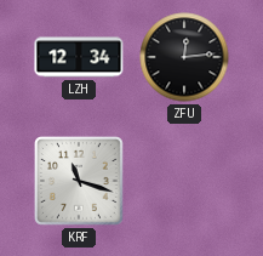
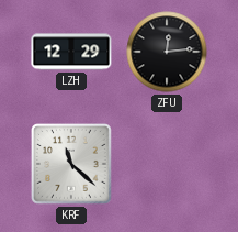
LZH: 12:34 -> 12:29 (71, 52)
KRF: 11:18 -> 11:22 (72, 165)
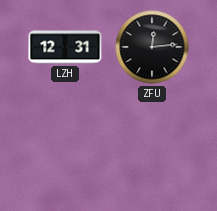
LZH: 12:29 -> 12:31 (65, 47)
KRF: 11:22 -> none (72, 165)
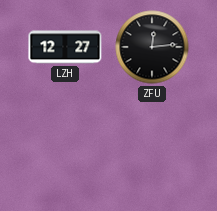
LZH: 12:31 -> 12:27 (65, 47)
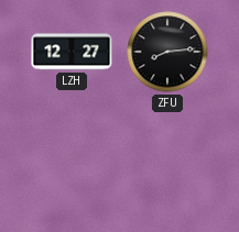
ZFU: 12:14 -> 8:14 (167, 52)
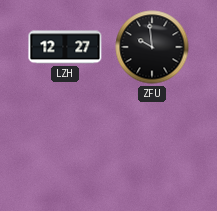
ZFU: 8:14 -> 9:59 (152, 47)
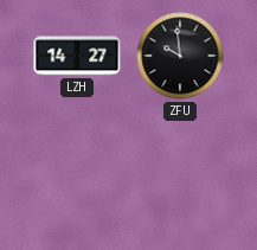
LZH: 12:27 -> 14:27 (77, 56)
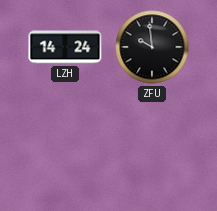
LZH: 14:27 -> 14:24 (65, 47)
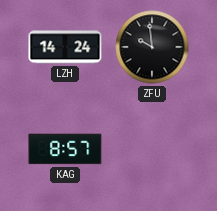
KAG: none -> 8:57 (65, 149)
